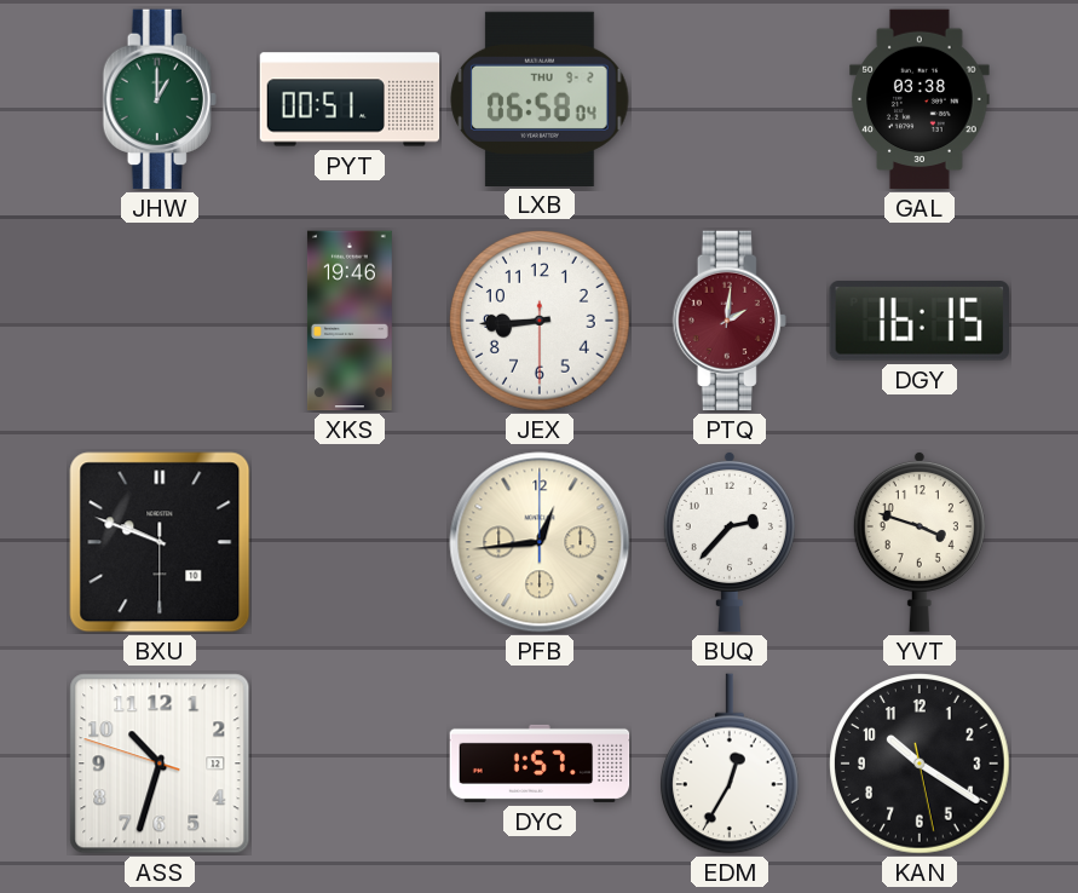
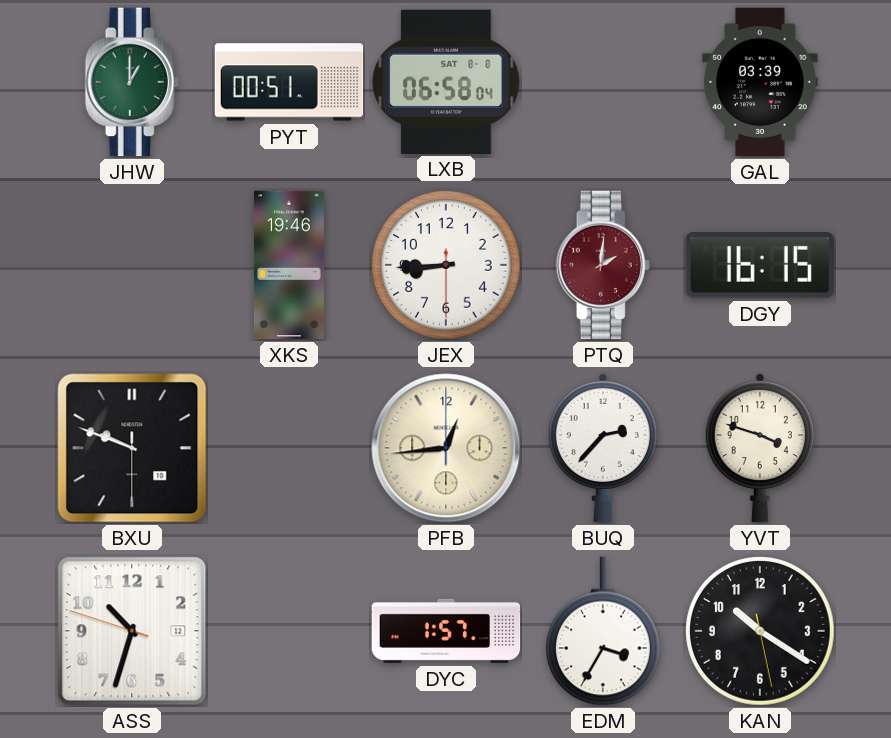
LXB date: THU 9-2 -> SAT 8-8 (446, 81)
GAL: 03:38 -> 03:39 (760, 82)
EDM: 12:35 -> 3:35 (604, 631)
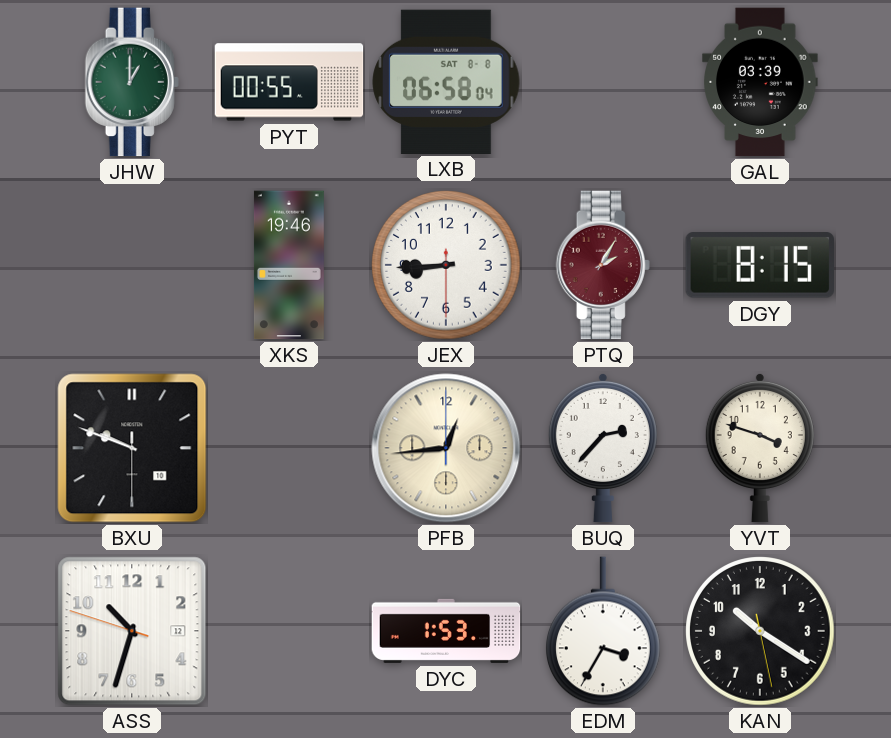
PYT: 00:51 -> 00:55 (289, 82)
PTQ: 2:01 -> 2:05 (603, 265)
DGY: 16:15 -> 8:15 (759, 265)
DYC: 1:57 -> 1:53 (446, 631)
